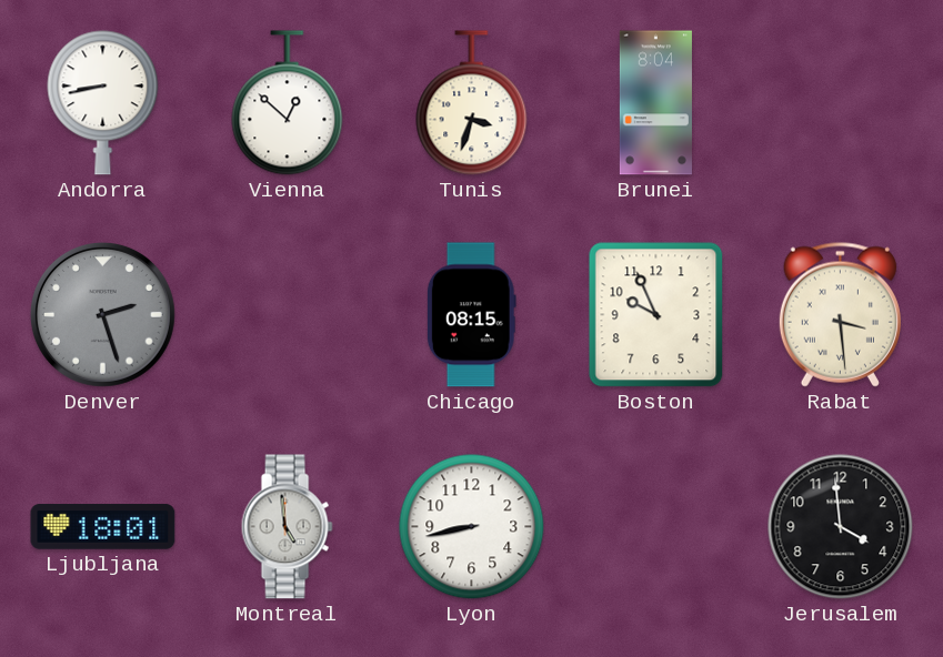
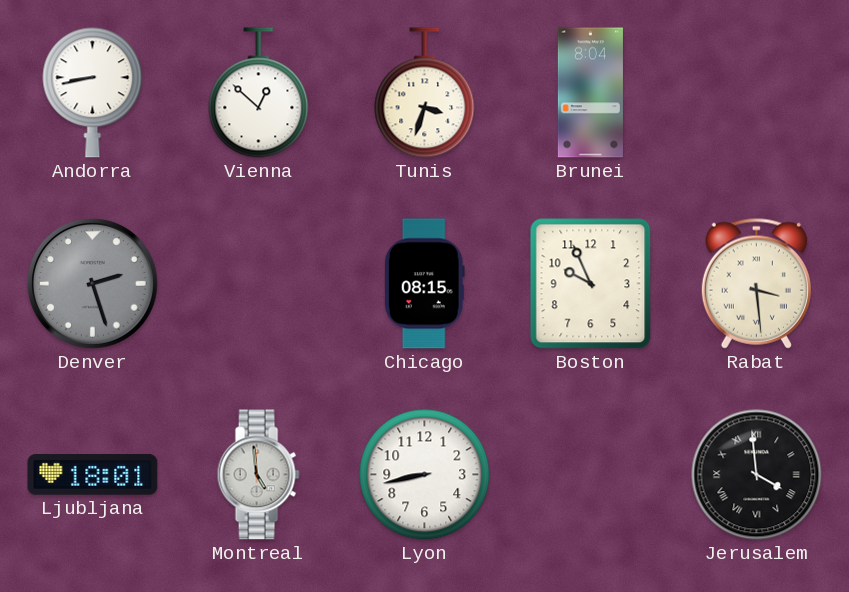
Jerusalem numerals: Arabic -> Roman (757, 475)
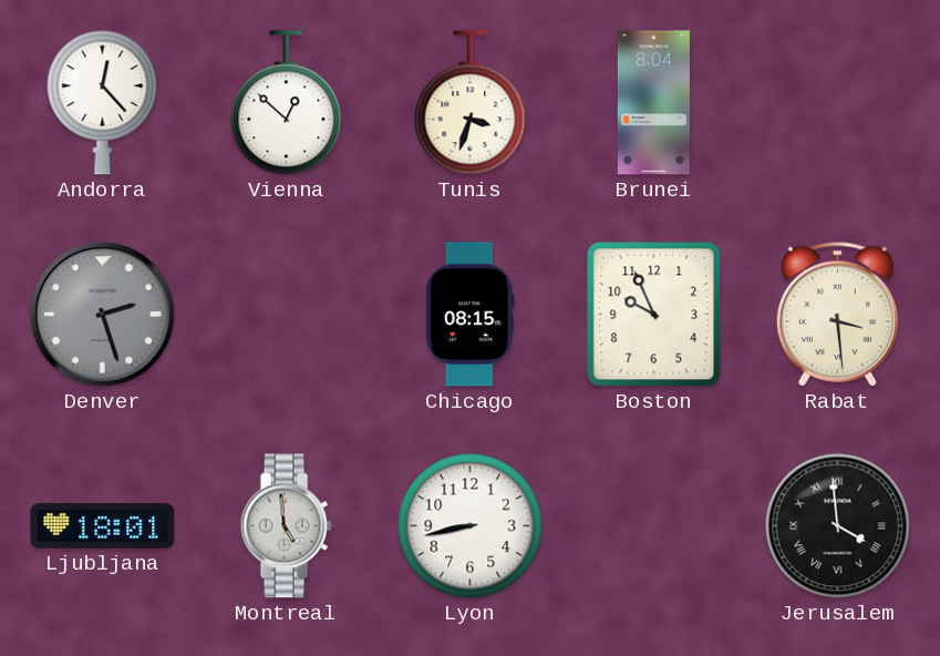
Andorra: 8:43 -> 12:23 (103, 103)
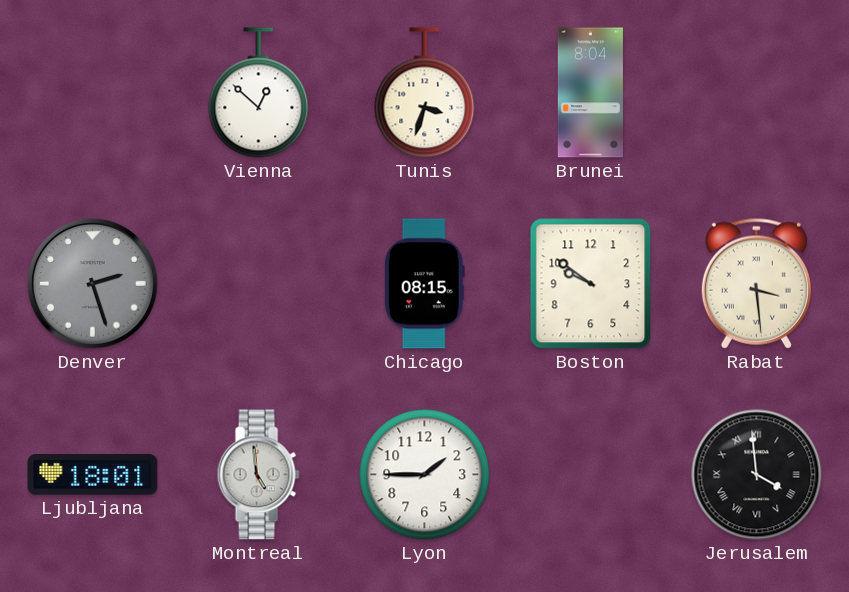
Andorra: 12:23 -> none (103, 103)
Boston: 9:56 -> 9:51 (591, 284)
Lyon: 8:43 -> 1:45 (425, 475)
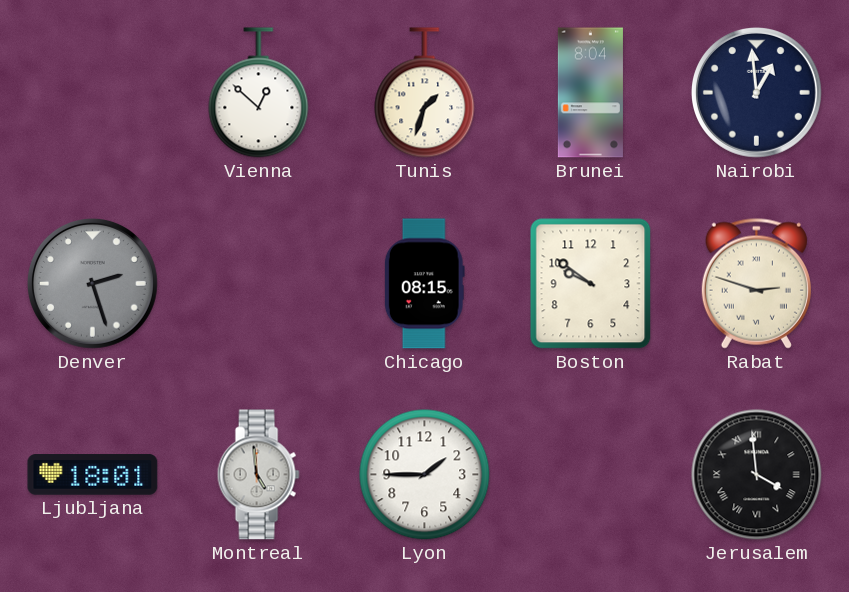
Tunis: 3:33 -> 1:33 (425, 93)
Nairobi: none -> 12:59 (756, 92)
Rabat: 3:29 -> 2:48 (756, 283)
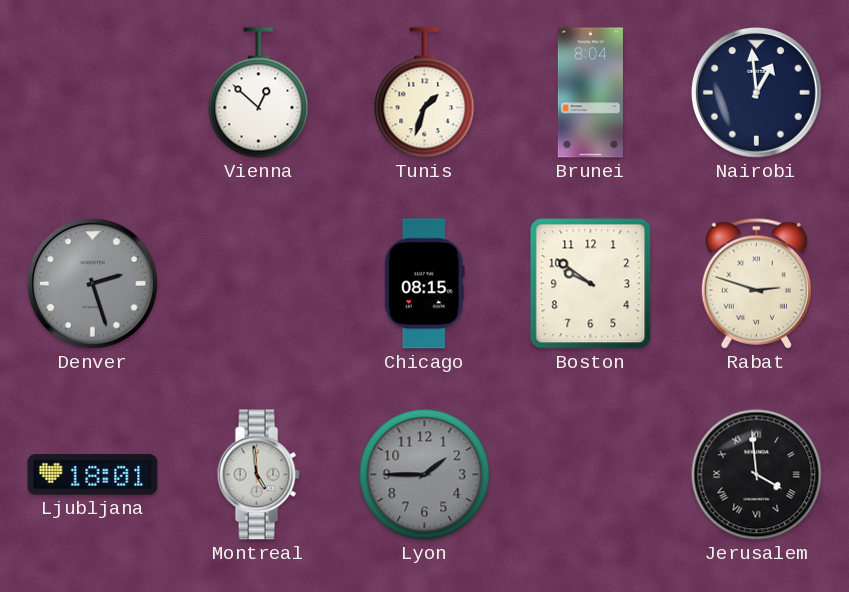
Lyon dial: white -> grey (425, 475)
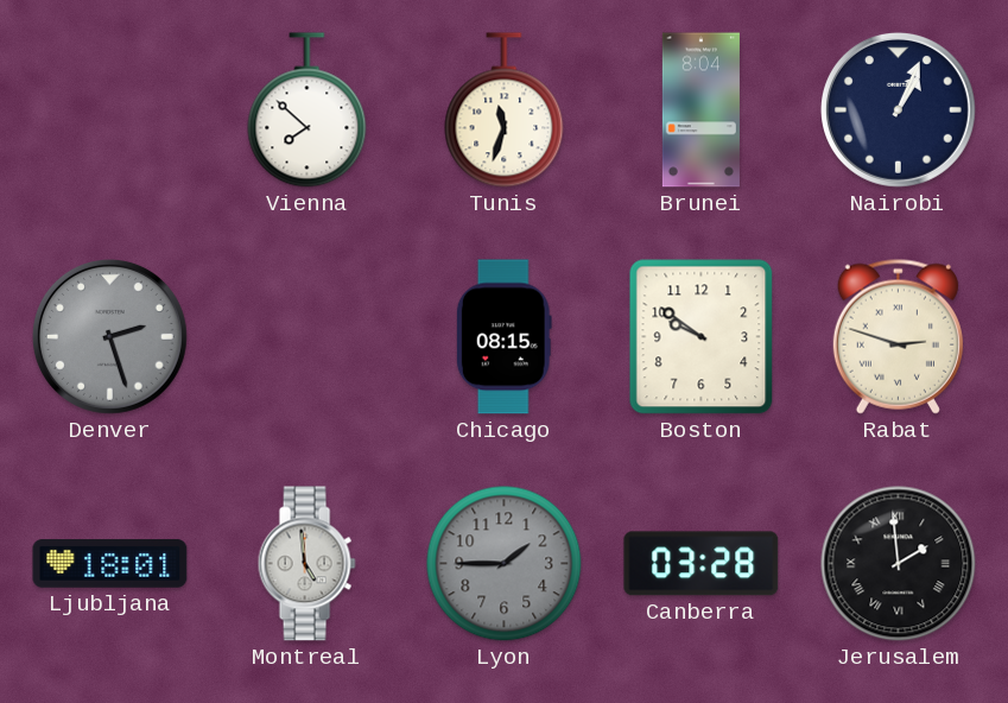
Vienna: 12:52 -> 7:52 (308, 110)
Tunis: 1:33 -> 11:33 (505, 110)
Nairobi: 12:59 -> 1:04 (898, 109)
Canberra: none -> 03:28 (702, 564)
Jerusalem: 3:59 -> 1:59 (899, 564)
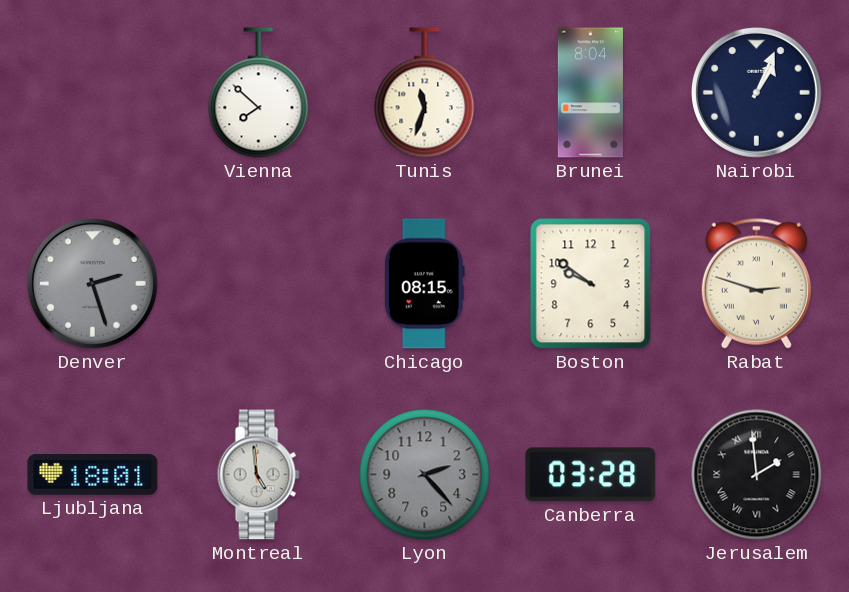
Lyon: 1:45 -> 2:23 (425, 475)
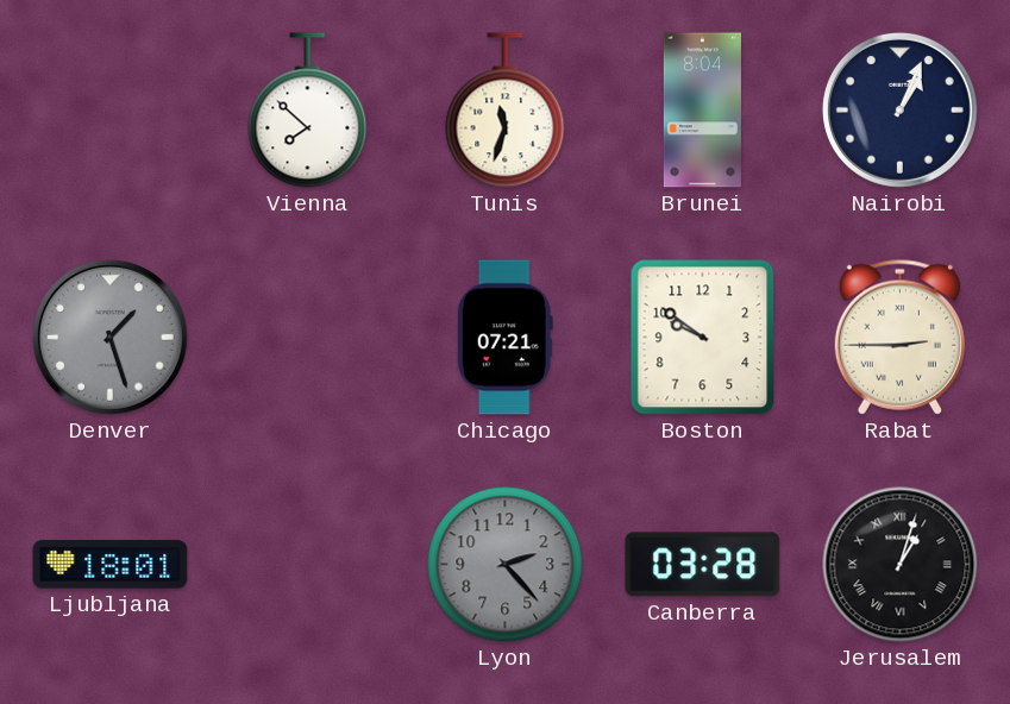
Denver: 2:27 -> 1:27 (109, 337)
Chicago: 08:15 -> 07:21 (504, 338)
Rabat: 2:48 -> 2:45 (899, 337)
Montreal: 4:59 -> none (258, 475)
Jerusalem: 1:59 -> 1:03 (901, 565)
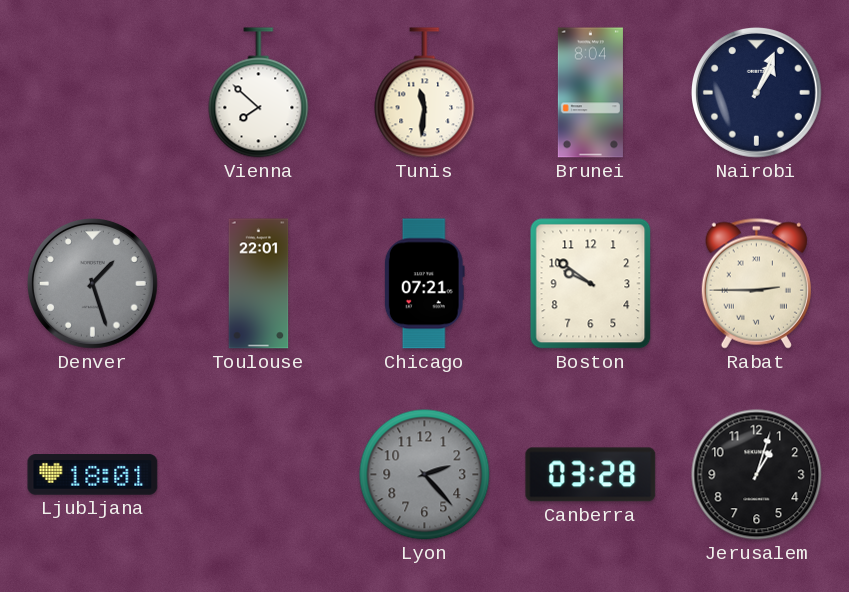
Tunis: 11:33 -> 11:31 (425, 93)
Toulouse: none -> 22:01 (259, 284)
Jerusalem numerals: Roman -> Arabic (757, 475)
